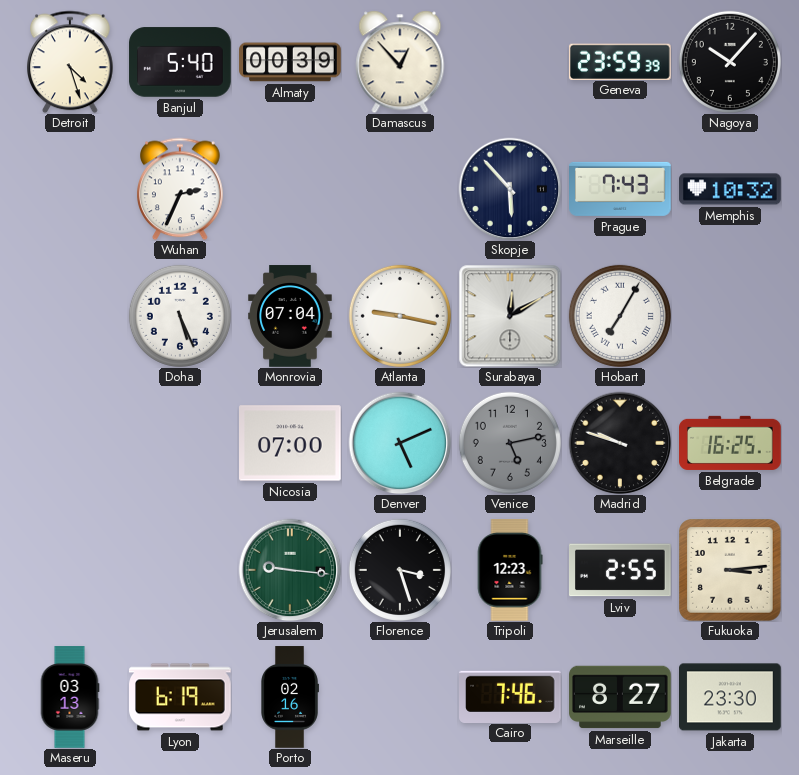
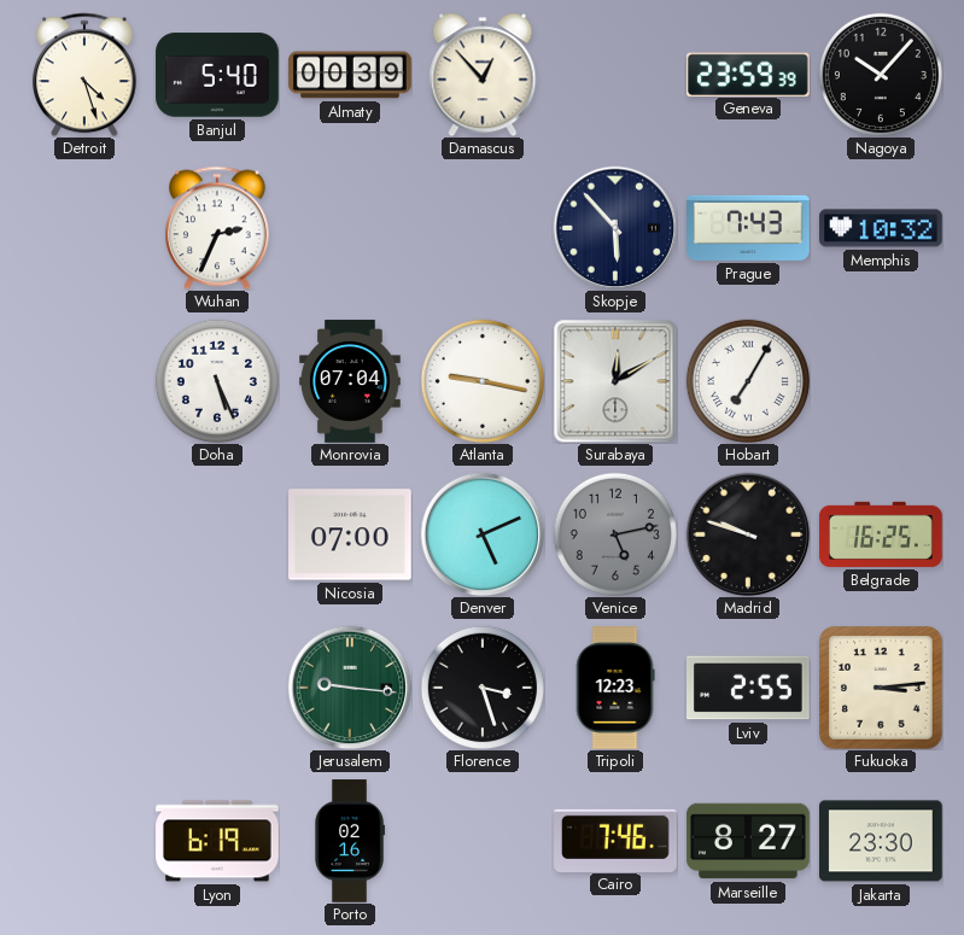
Maseru: 03:13 -> none (70, 697)
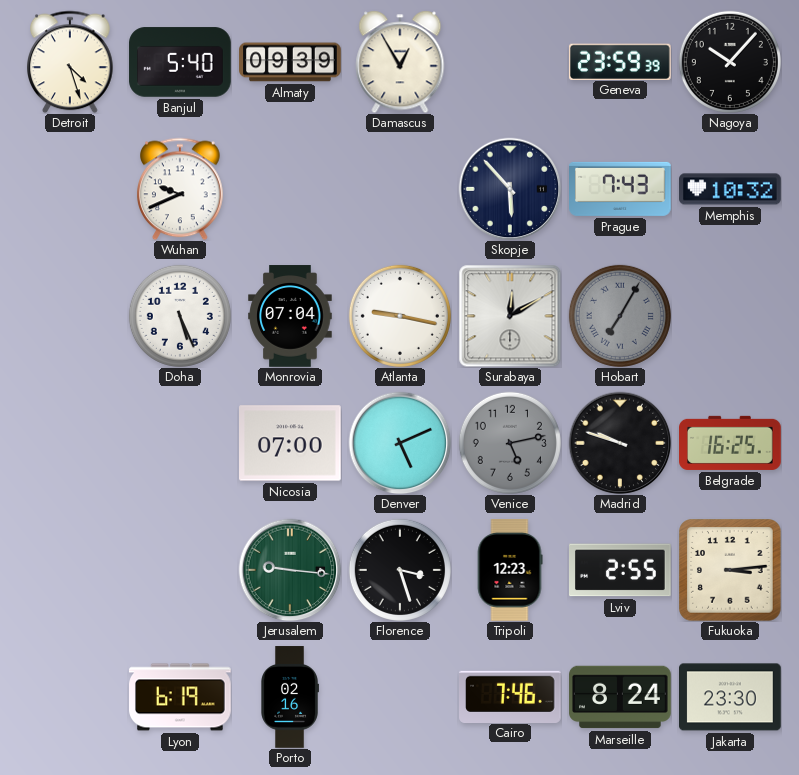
Almaty: 00:39 -> 09:39 (290, 62)
Damascus: 12:53 -> 12:55 (400, 62)
Wuhan: 2:34 -> 9:41 (181, 189)
Hobart dial: white -> grey (620, 316)
Marseille: 8:27 -> 8:24 (620, 697)
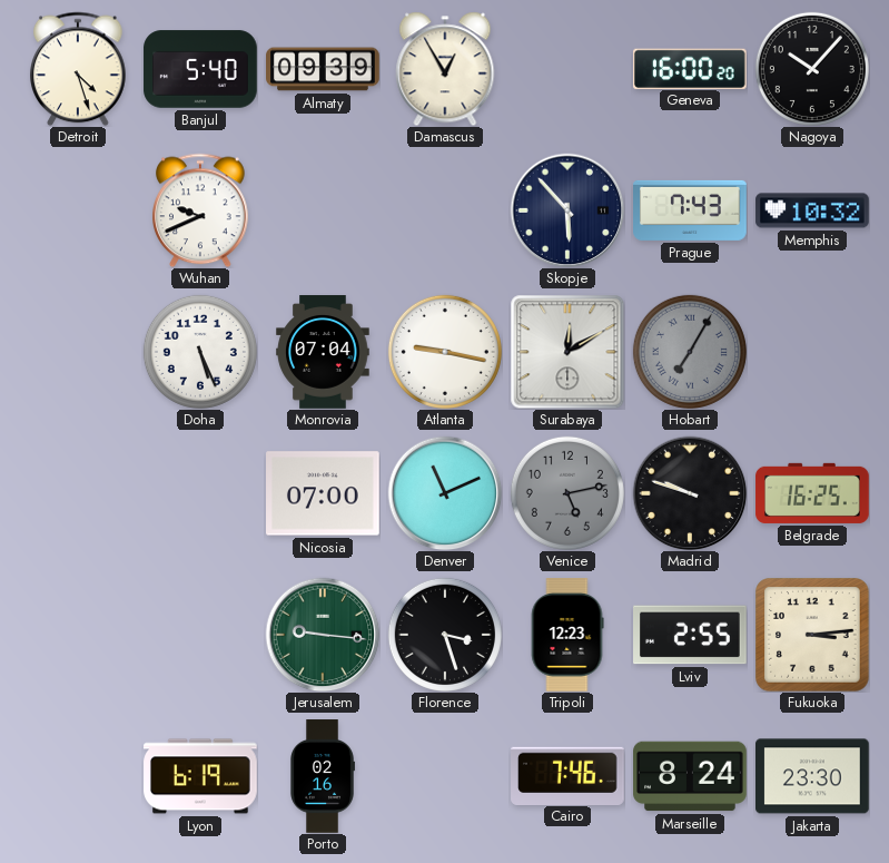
Geneva: 23:59 -> 16:00 (690, 68)
Denver: 5:11 -> 11:11 (445, 493)
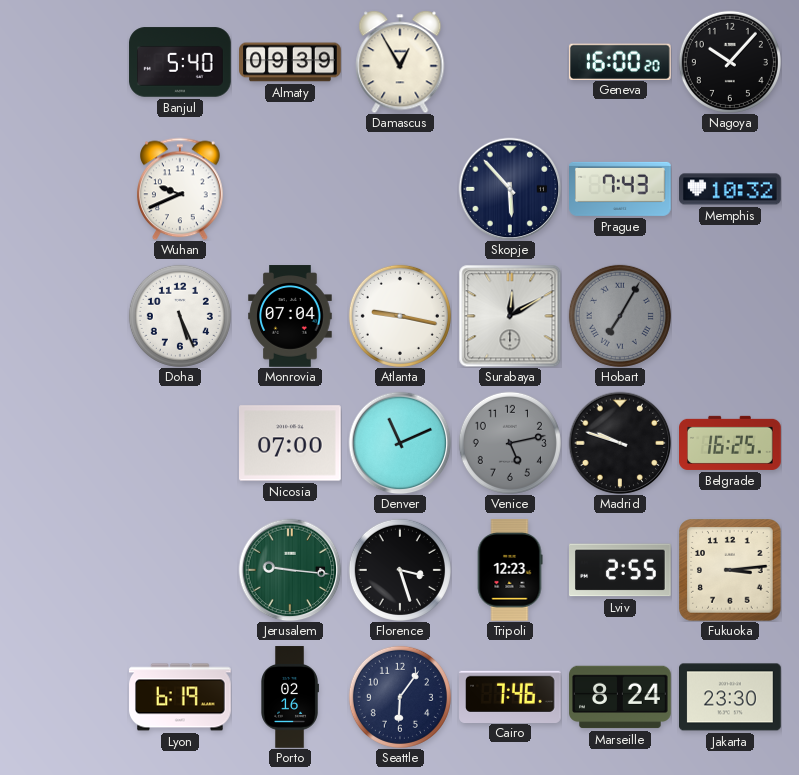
Detroit: 4:27 -> none (79, 69)
Seattle: none -> 6:06 (400, 697)
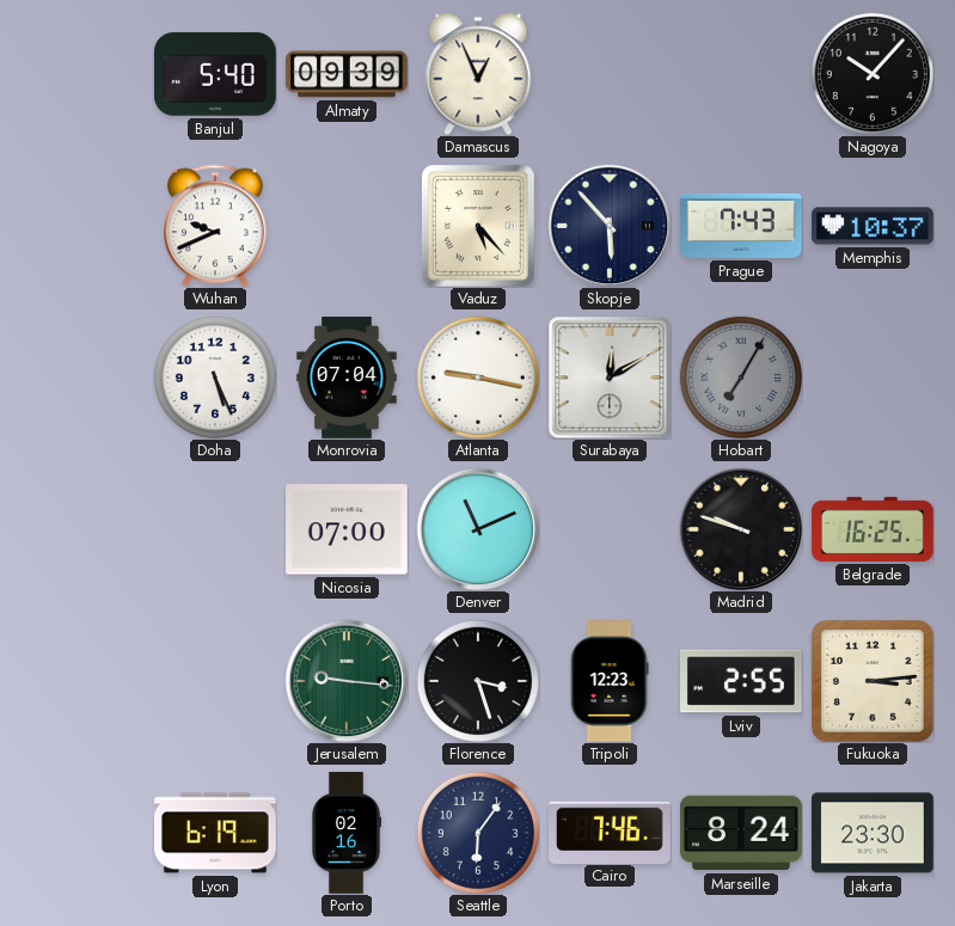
Damascus: 12:55 -> 12:56 (478, 74)
Geneva: 16:00 -> none (620, 61)
Vaduz: none -> 5:23 (479, 227)
Memphis: 10:32 -> 10:37 (873, 226)
Venice: 5:13 -> none (510, 443)
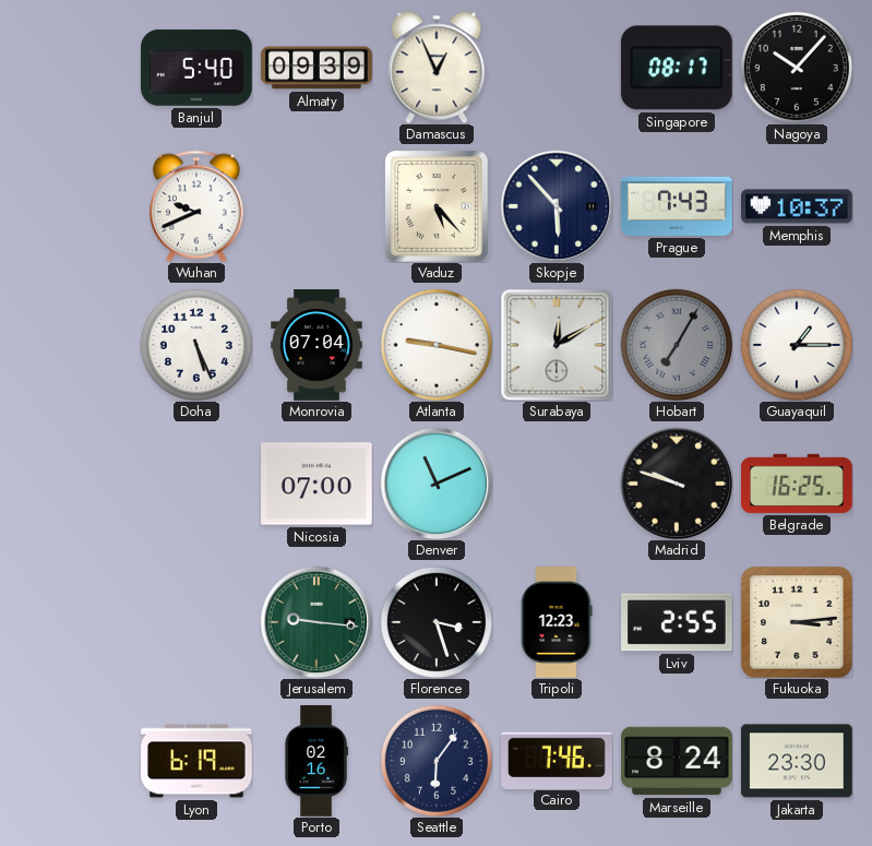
Singapore: none -> 08:17 (677, 68)
Guayaquil: none -> 1:15 (797, 345)
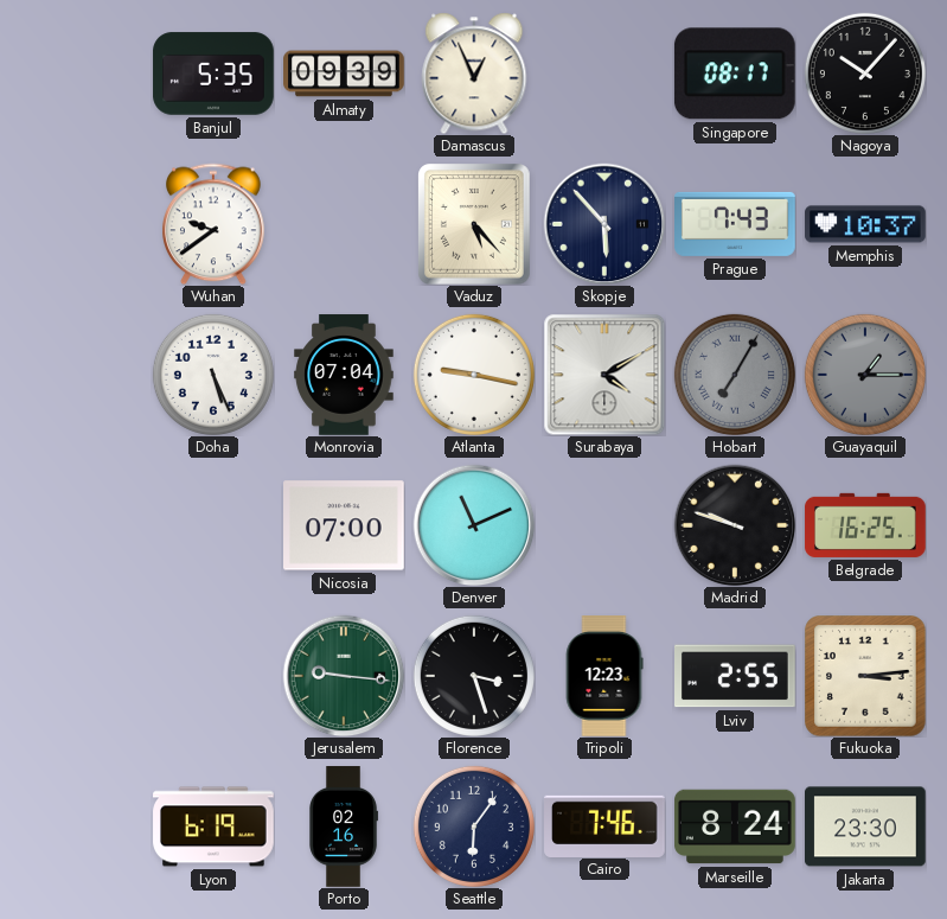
Banjul: 5:40 -> 5:35 (213, 74)
Wuhan: 9:41 -> 9:39 (215, 224)
Surabaya: 12:10 -> 4:10 (604, 375)
Guayaquil dial: white -> grey (865, 375)
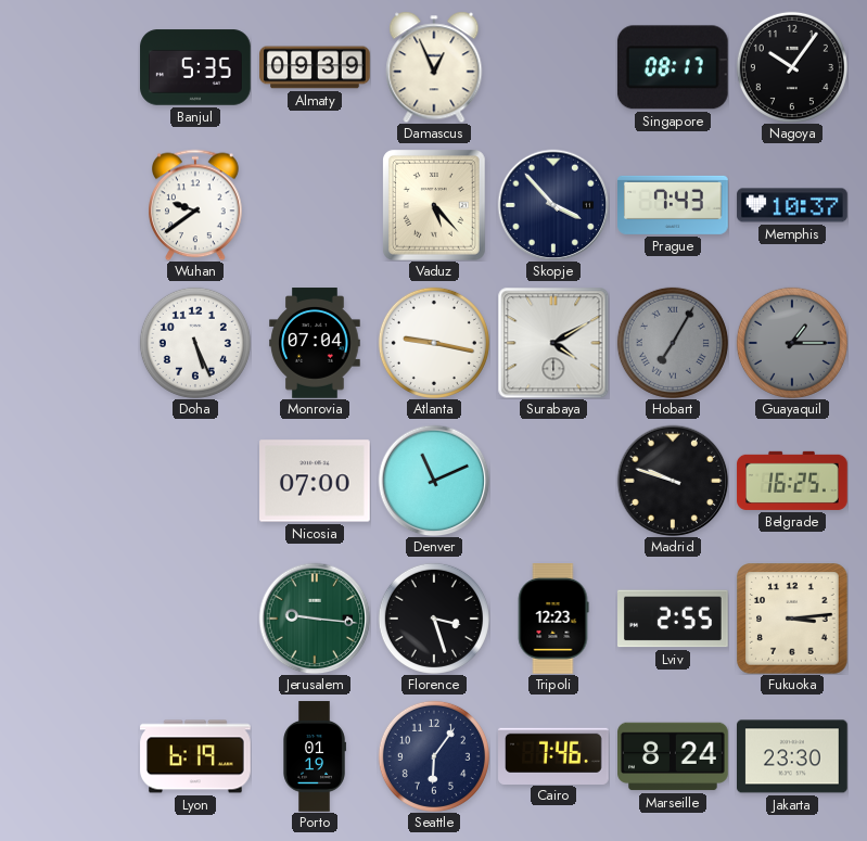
Nagoya: 10:07 -> 10:06 (792, 67)
Skopje: 5:53 -> 3:53 (553, 205)
Porto: 02:16 -> 01:19 (315, 756)
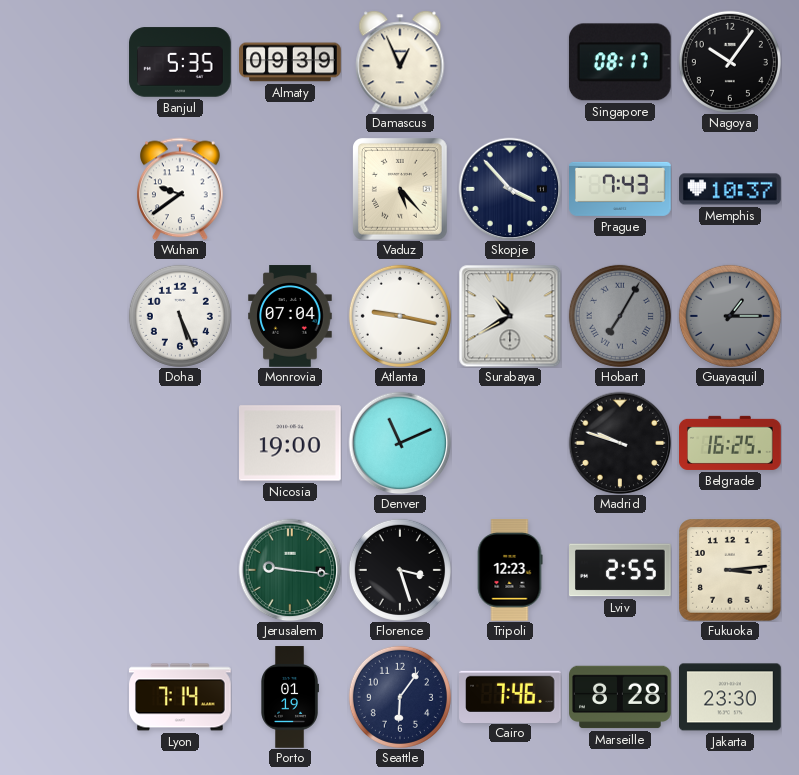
Surabaya: 4:10 -> 10:40 (510, 316)
Nicosia: 07:00 -> 19:00 (291, 443)
Lyon: 6:19 -> 7:14 (180, 697)
Marseille: 8:24 -> 8:28 (620, 697)
